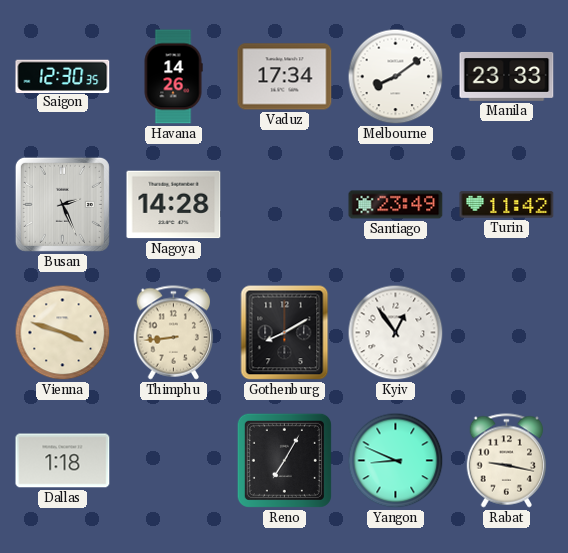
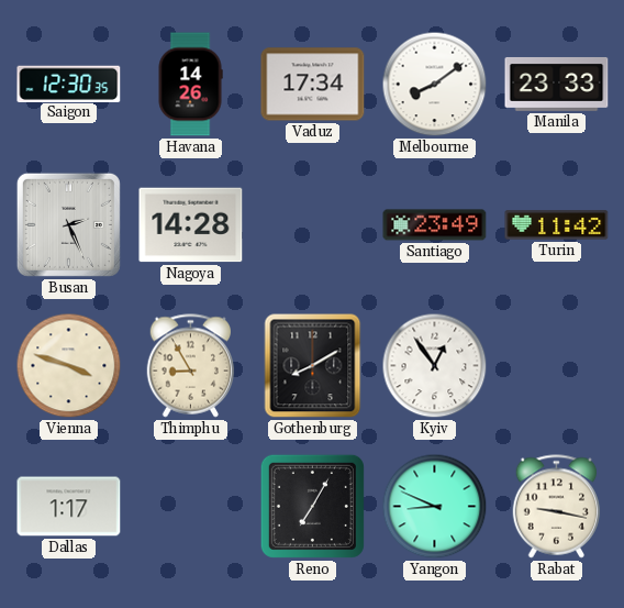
Thimphu: 8:44 -> 8:55 (191, 366)
Dallas: 1:18 -> 1:17 (69, 507)
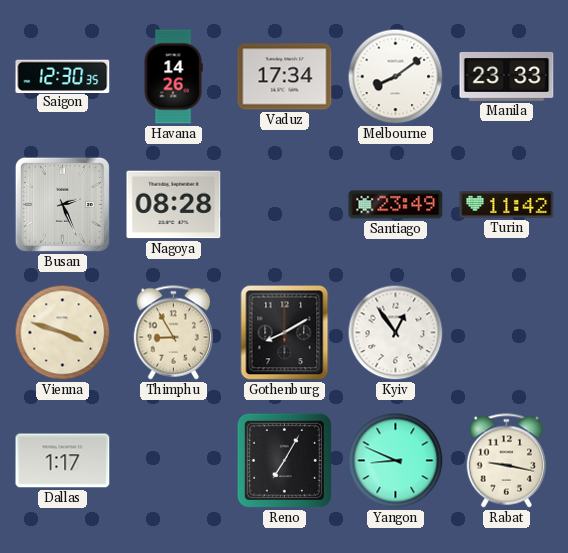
Nagoya: 14:28 -> 08:28 (174, 205)
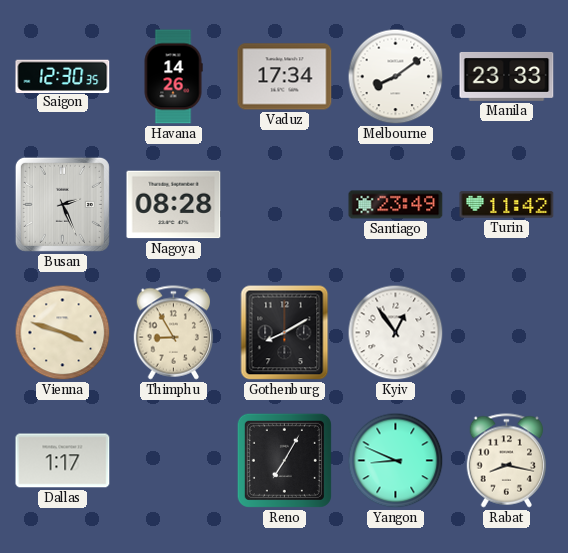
Rabat: 9:17 -> 8:17 (507, 461)
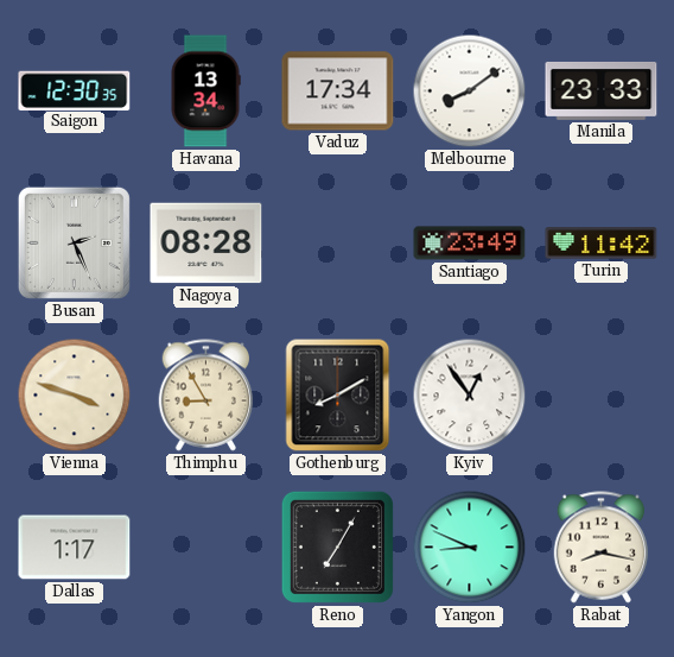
Havana: 14:26 -> 13:34 (205, 91)
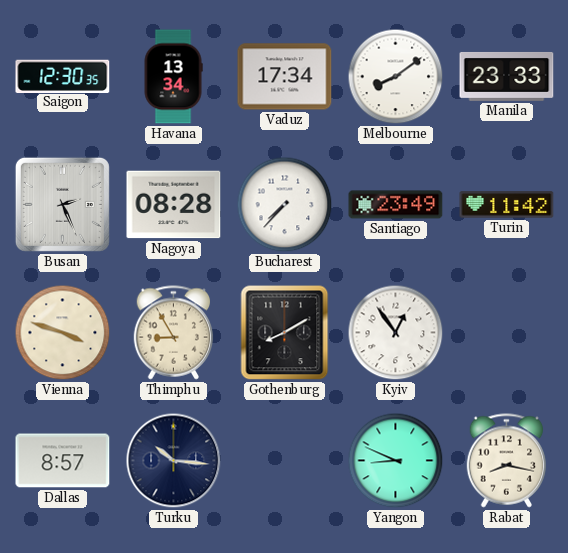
Bucharest: none -> 7:37 (285, 205)
Dallas: 1:17 -> 8:57 (63, 461)
Turku: none -> 10:16 (174, 461)
Reno: 7:05 -> none (337, 547)
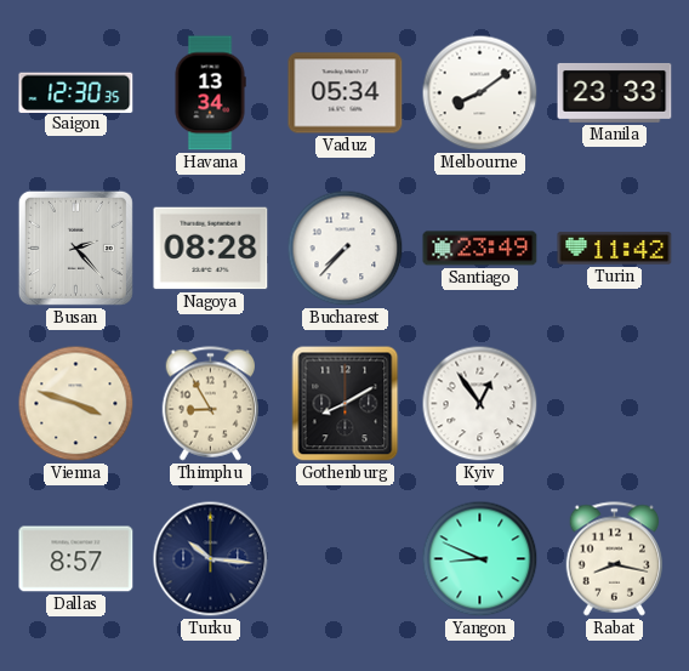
Vaduz: 17:34 -> 05:34 (346, 93)
Busan: 2:26 -> 2:23 (75, 248)
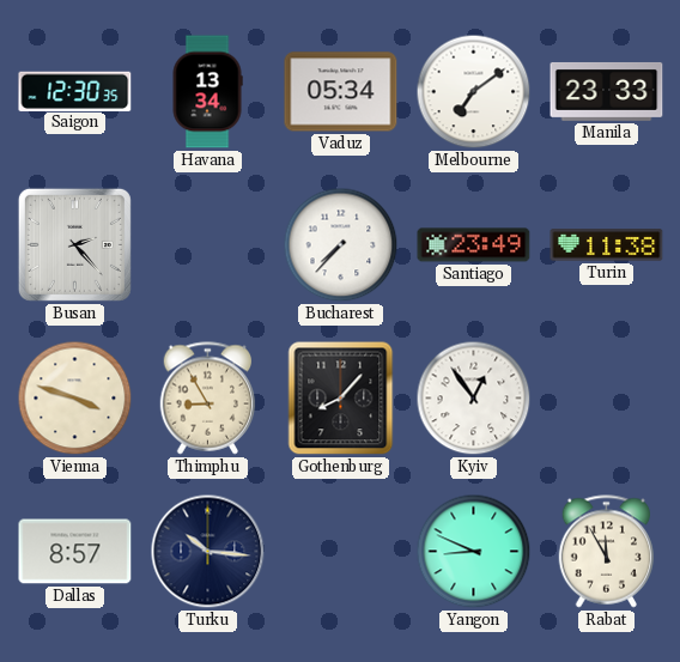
Melbourne: 8:09 -> 7:09 (474, 92)
Nagoya: 08:28 -> none (211, 249)
Turin: 11:42 -> 11:38 (607, 245)
Gothenburg: 8:10 -> 8:07 (341, 399)
Rabat: 8:17 -> 11:55 (607, 552)
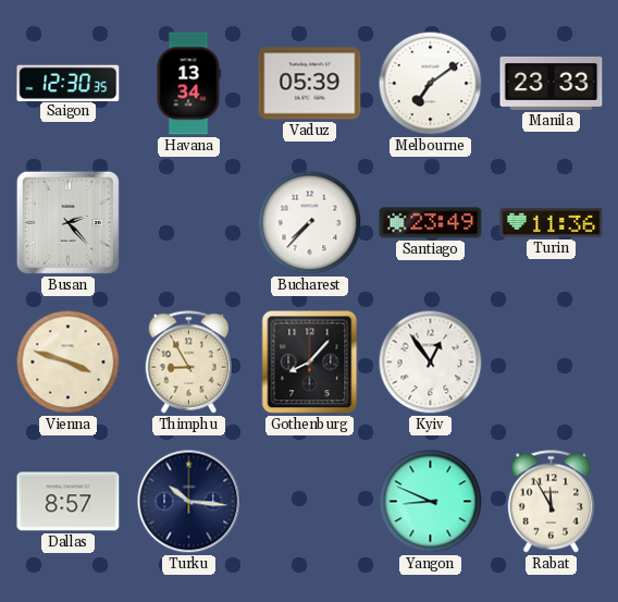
Vaduz: 05:34 -> 05:39 (310, 84)
Turin: 11:38 -> 11:36 (552, 223)
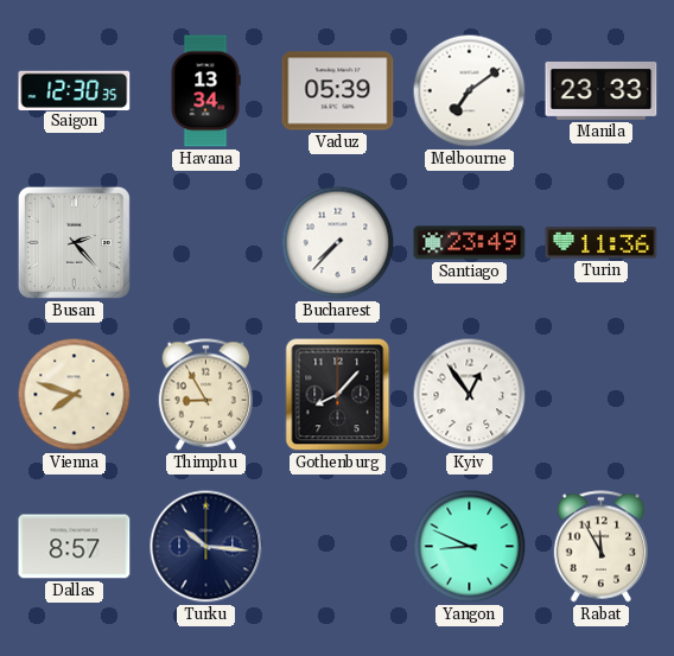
Vienna: 3:48 -> 7:48 (75, 395)
